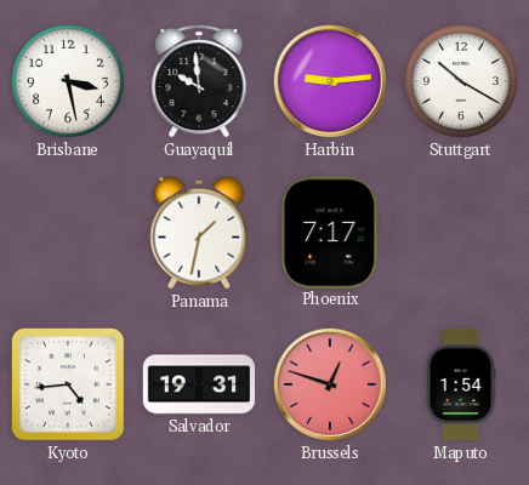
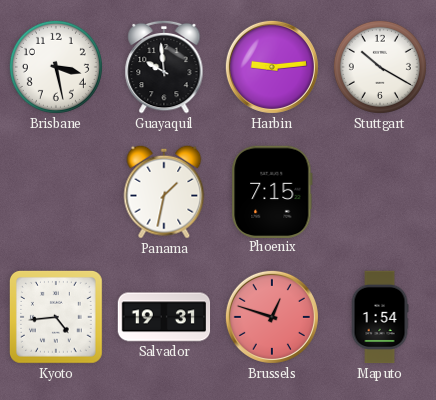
Phoenix: 7:17 -> 7:15 (272, 191)
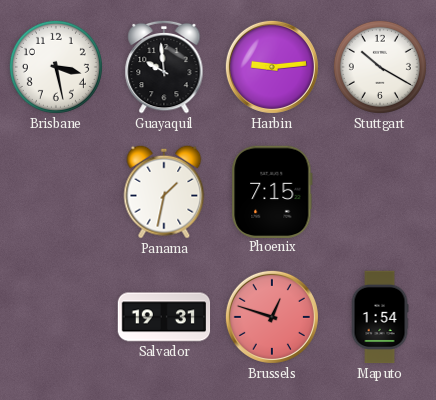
Kyoto: 4:44 -> none (57, 317)
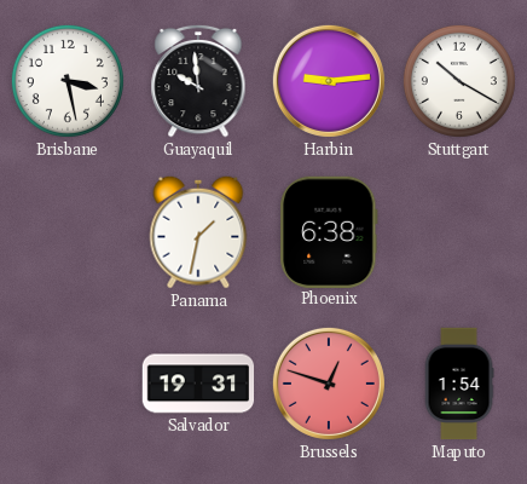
Phoenix: 7:15 -> 6:38 (329, 231)
